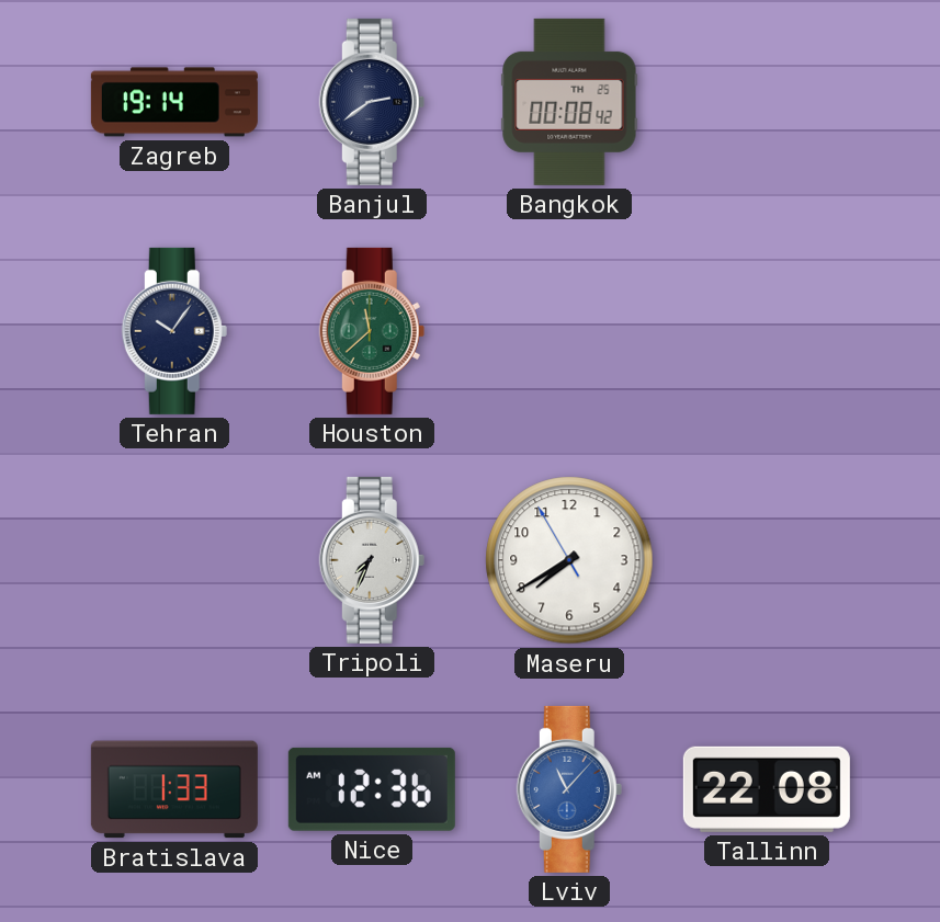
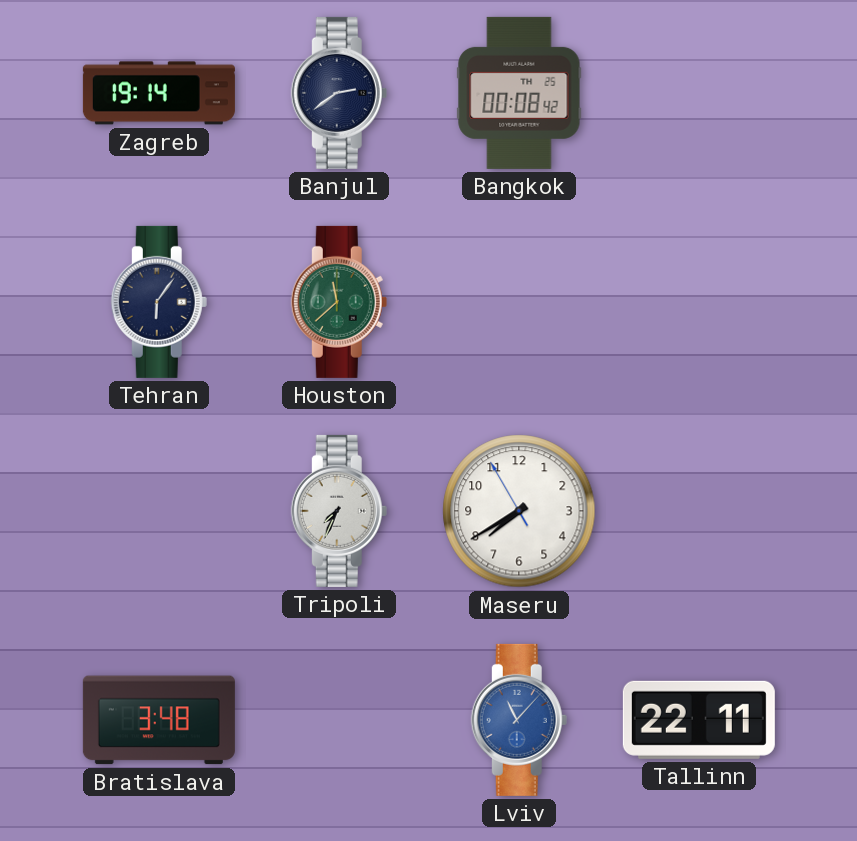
Tehran: 10:06 -> 6:06 (159, 302)
Bratislava: 1:33 -> 3:48 (159, 720)
Nice: 12:36 -> none (372, 789)
Tallinn: 22:08 -> 22:11 (699, 720)
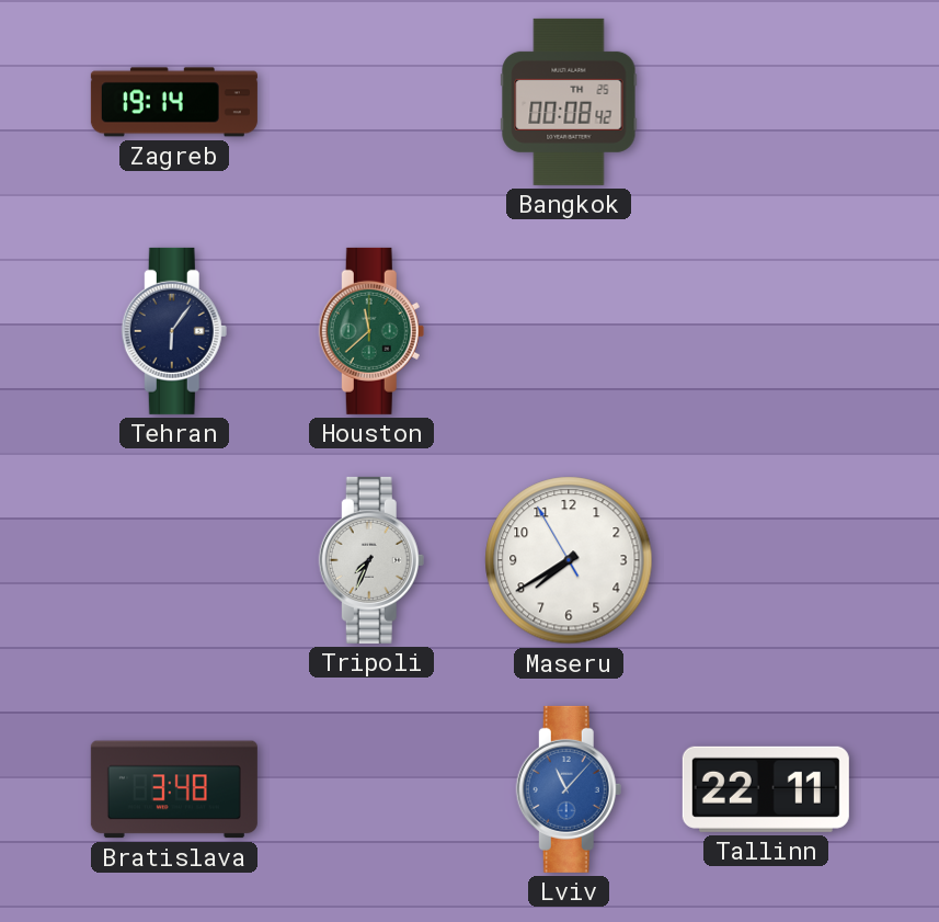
Banjul: 2:39 -> none (339, 93)
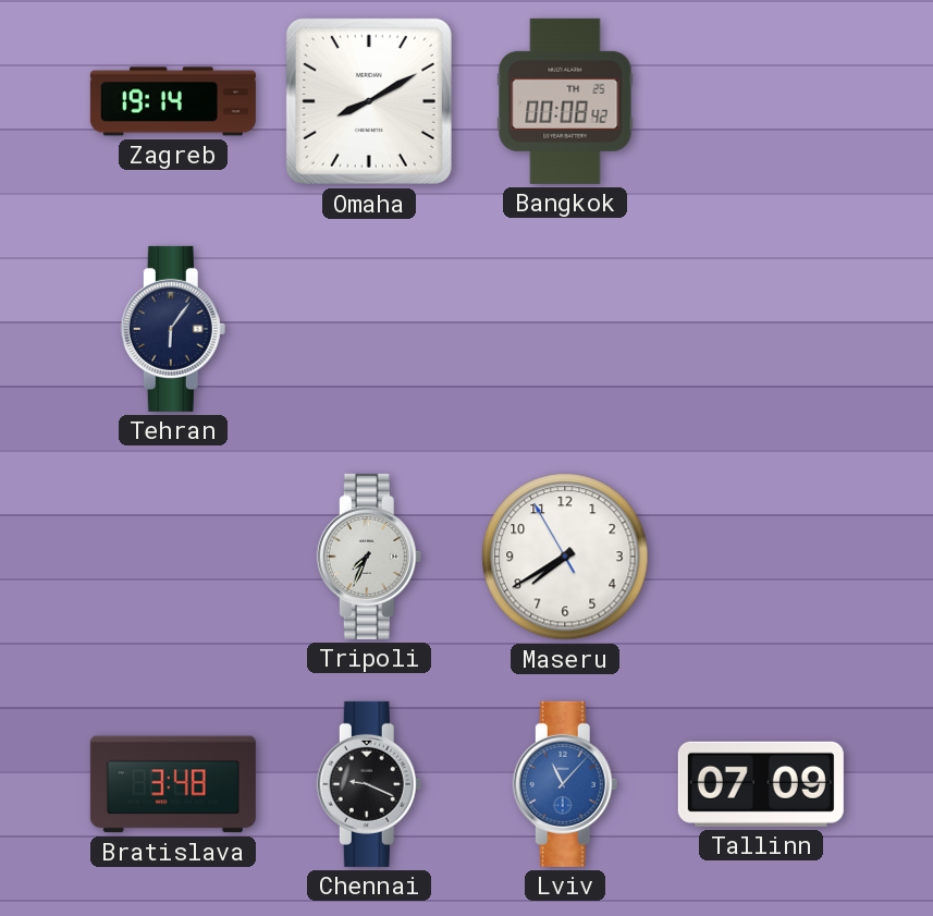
Omaha: none -> 8:10 (369, 101)
Houston: 11:38 -> none (371, 331)
Chennai: none -> 9:19 (369, 784)
Tallinn: 22:11 -> 07:09 (761, 784)
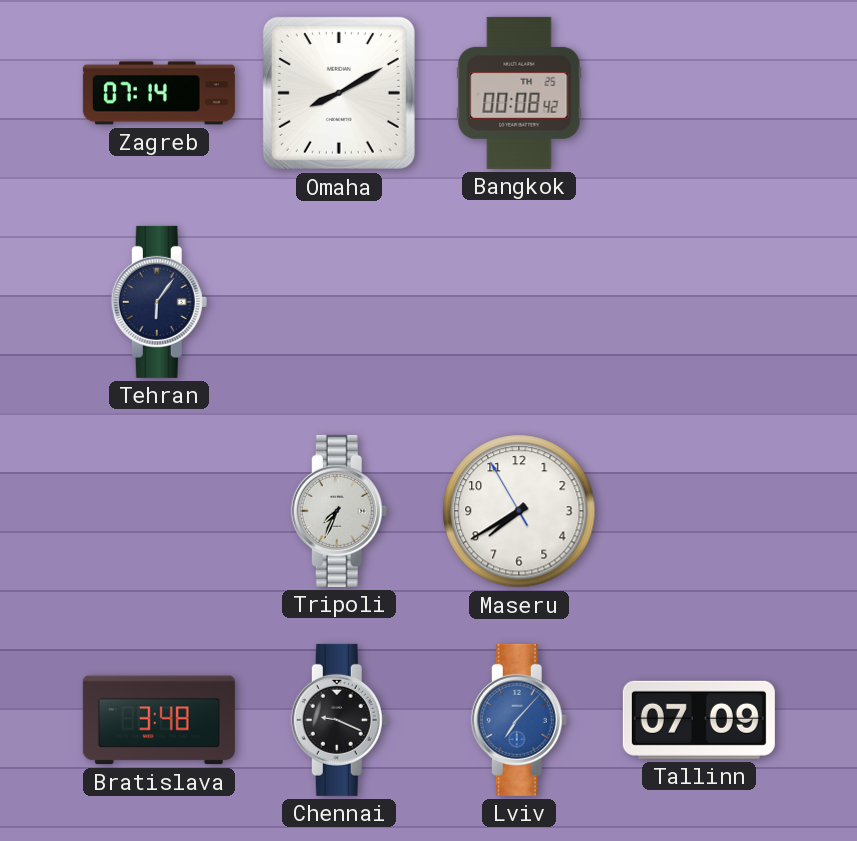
Zagreb: 19:14 -> 07:14 (159, 93)
Lviv: 11:07 -> 7:07 (519, 720)
